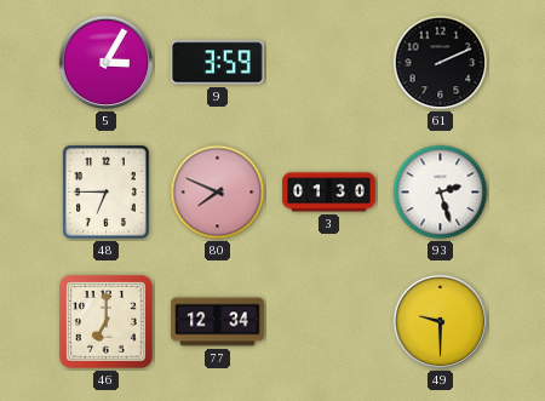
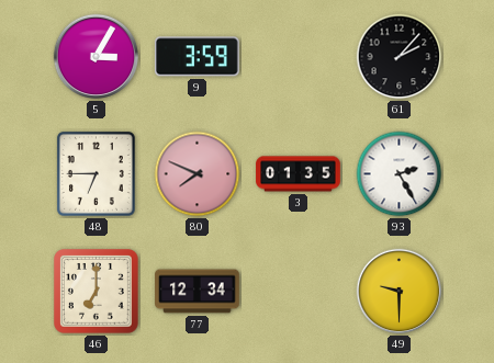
61: 2:11 -> 2:07 (400, 57)
3: 01:30 -> 01:35 (299, 174)
93: 2:27 -> 2:25 (400, 174)
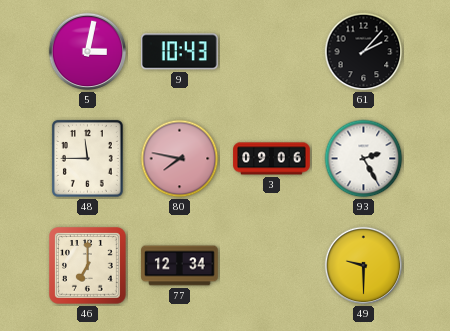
5: 3:05 -> 3:02 (88, 52)
9: 3:59 -> 10:43 (180, 52)
48: 6:45 -> 11:45 (87, 158)
80: 7:49 -> 7:47 (180, 159)
3: 01:35 -> 09:06 (272, 159)
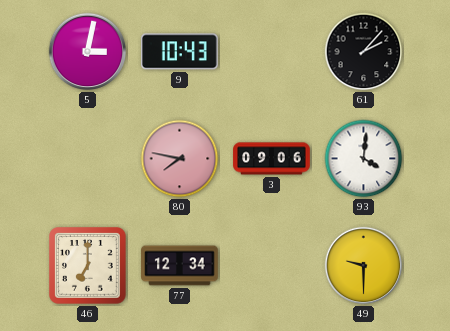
48: 11:45 -> none (87, 158)
93: 2:25 -> 4:01 (364, 159)
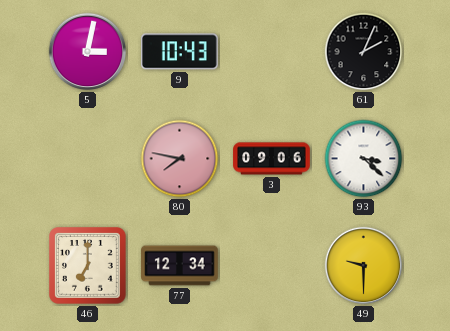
61: 2:07 -> 2:04 (364, 52)
93: 4:01 -> 3:22 (364, 159)
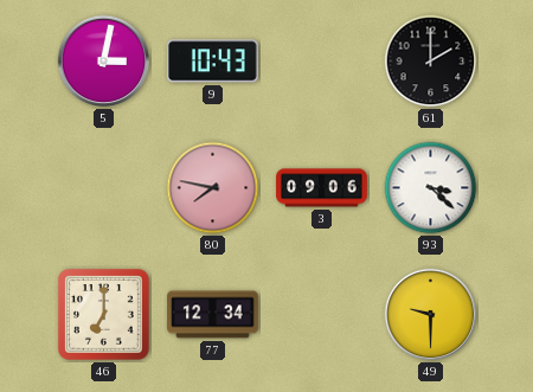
61: 2:04 -> 2:00 (431, 62)
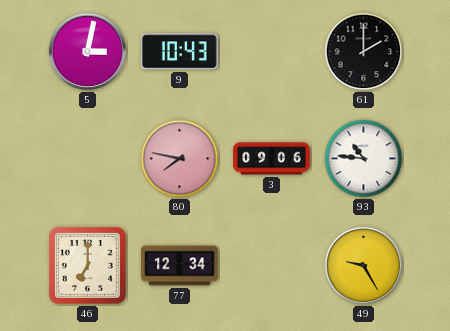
93: 3:22 -> 10:46 (364, 159)
49: 9:30 -> 9:25 (364, 266)
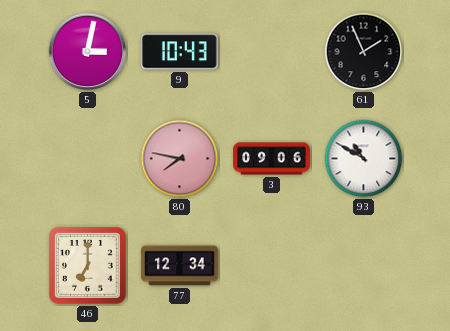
61: 2:00 -> 1:56 (364, 52)
93: 10:46 -> 10:50 (364, 159)
49: 9:25 -> none (364, 266)
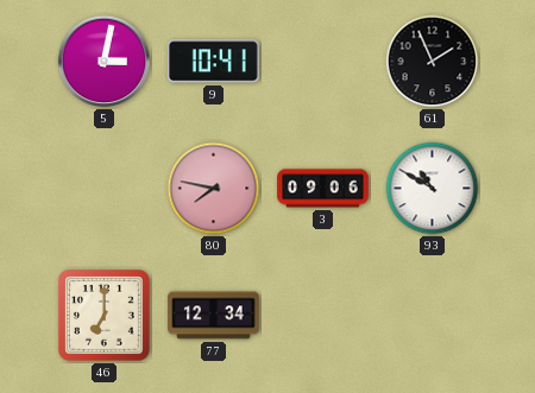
9: 10:43 -> 10:41 (214, 62)
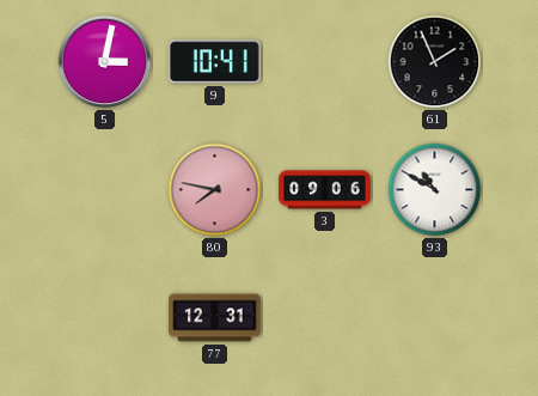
46: 7:00 -> none (105, 316)
77: 12:34 -> 12:31 (215, 318)
